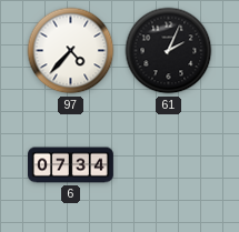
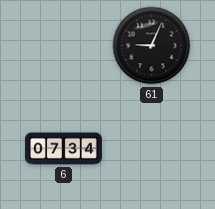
97: 4:37 -> none (71, 51)
61: 2:04 -> 9:04 (152, 46)
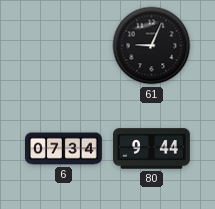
80: none -> 9:44 (152, 149)
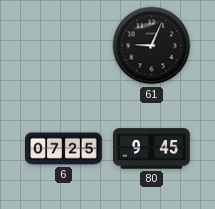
6: 07:34 -> 07:25 (64, 149)
80: 9:44 -> 9:45 (152, 149)
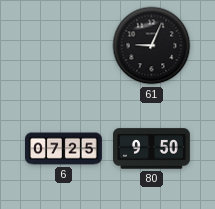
80: 9:45 -> 9:50 (152, 149)
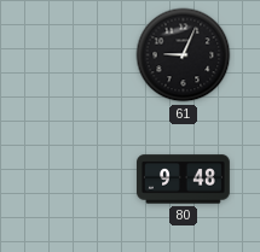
6: 07:25 -> none (64, 149)
80: 9:50 -> 9:48 (184, 180)
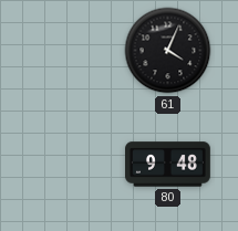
61: 9:04 -> 4:04 (168, 51)
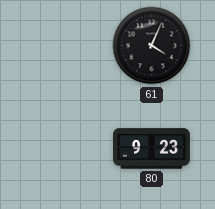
80: 9:48 -> 9:23 (152, 149)
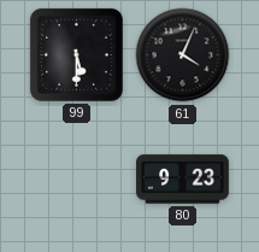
99: none -> 5:30 (76, 54)
